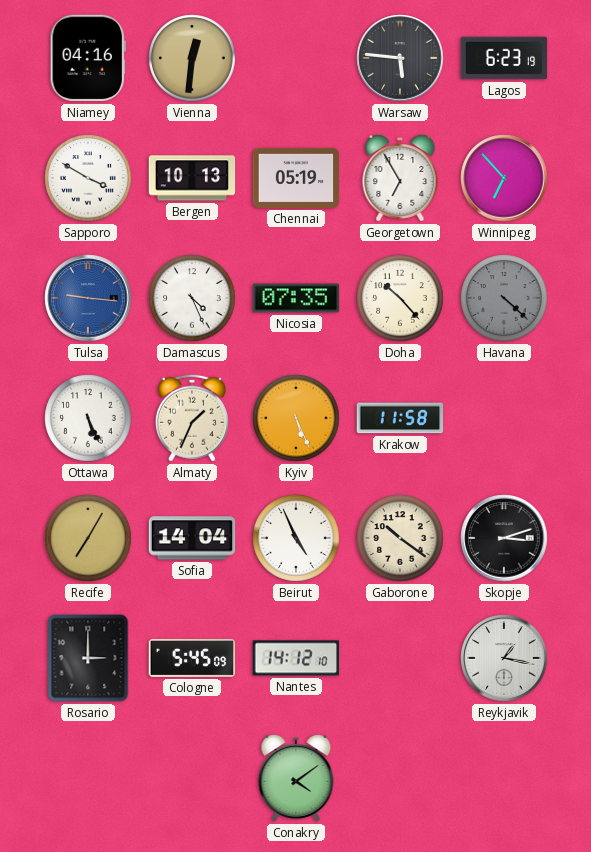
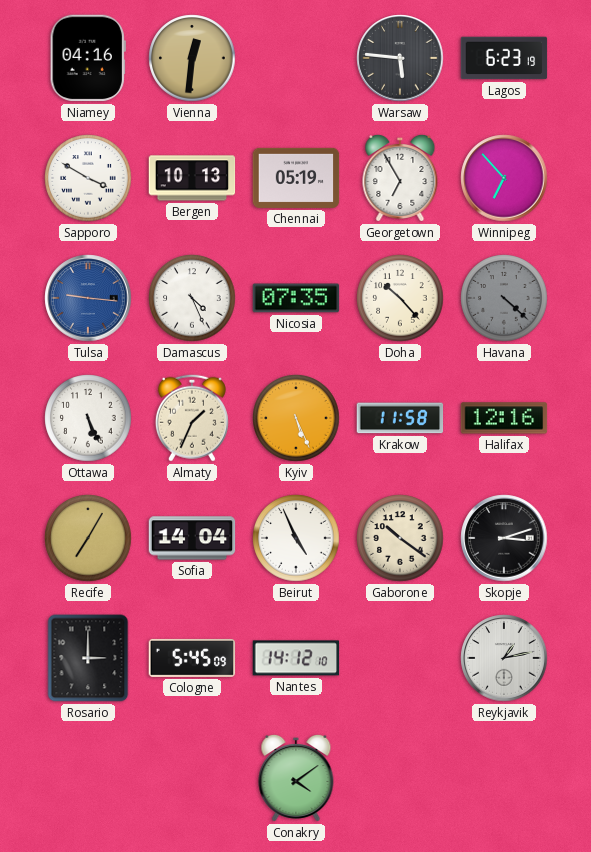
Halifax: none -> 12:16 (504, 418)
Reykjavik: 1:17 -> 1:13 (504, 658)
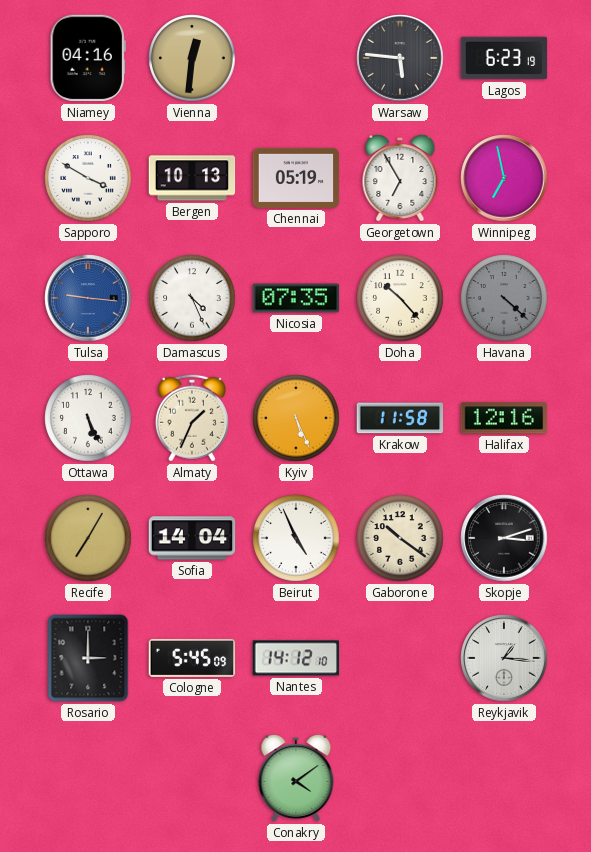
Winnipeg: 6:53 -> 6:58 (504, 178)
Reykjavik: 1:13 -> 1:16 (504, 658)
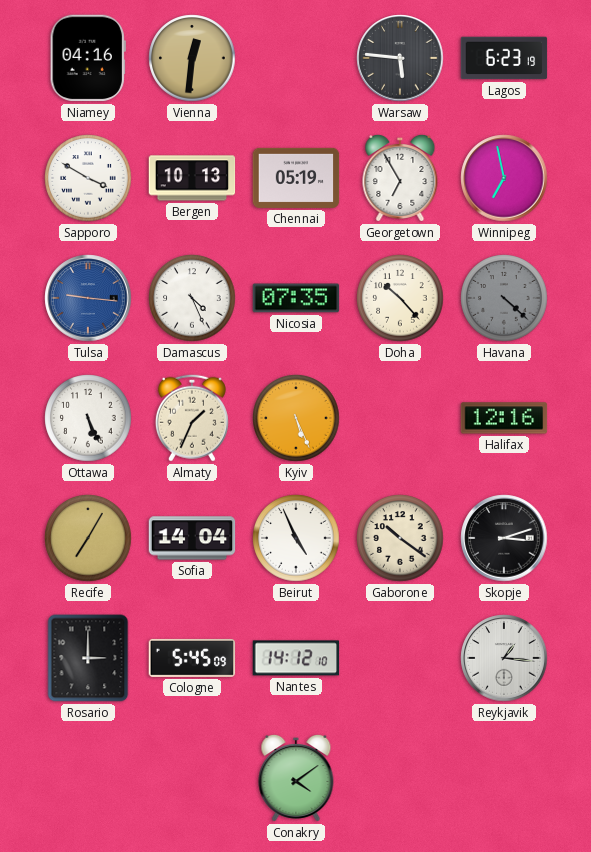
Krakow: 11:58 -> none (400, 418)
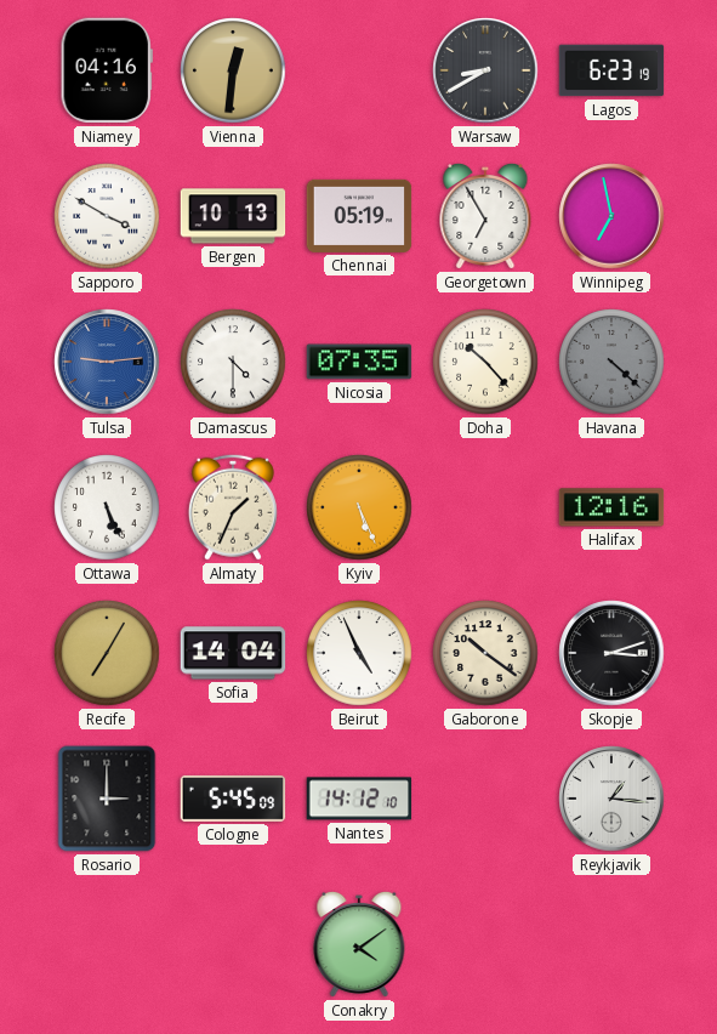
Warsaw: 5:46 -> 8:40 (485, 70)
Tulsa: 9:16 -> 9:14 (107, 362)
Damascus: 4:26 -> 4:30 (233, 362)
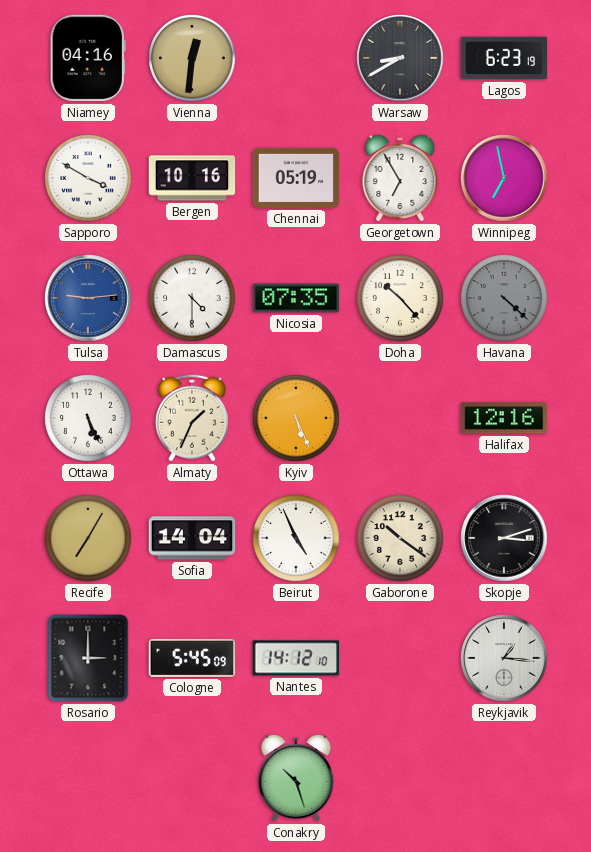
Bergen: 10:13 -> 10:16 (192, 178)
Conakry: 4:09 -> 10:27 (296, 778)
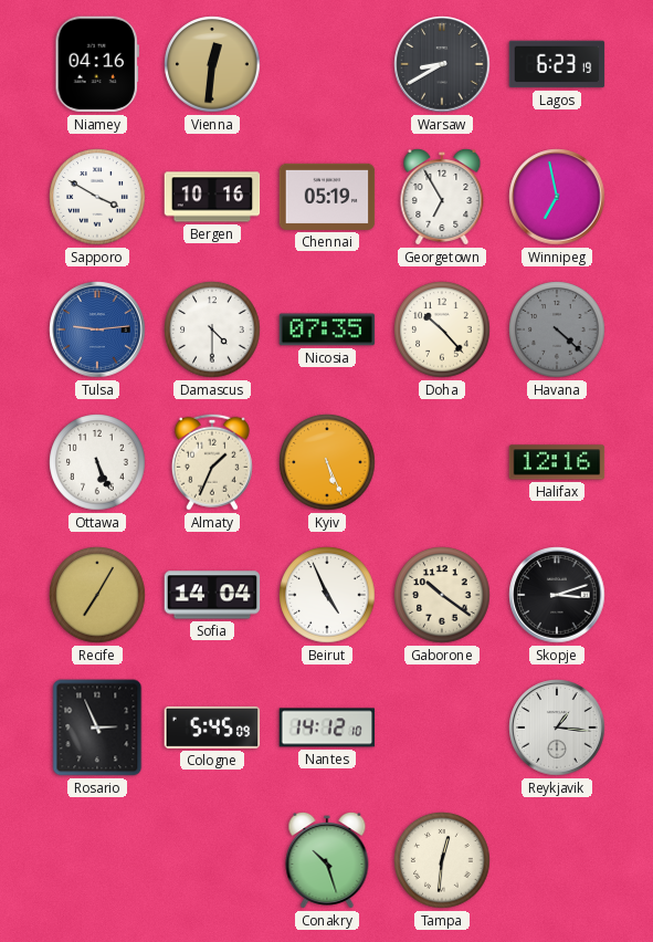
Rosario: 3:00 -> 2:56 (97, 728)
Tampa: none -> 12:31 (442, 860)
